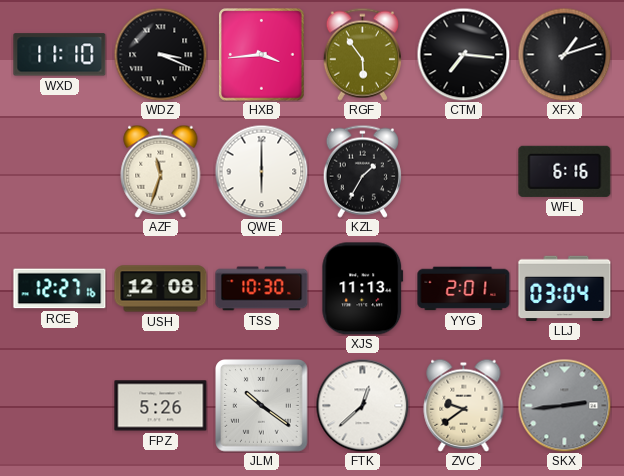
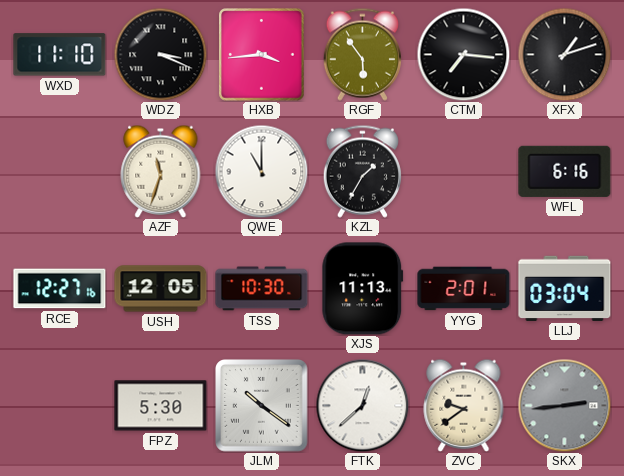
QWE: 6:00 -> 11:00 (261, 171)
USH: 12:08 -> 12:05 (161, 289)
FPZ: 5:26 -> 5:30 (161, 406)
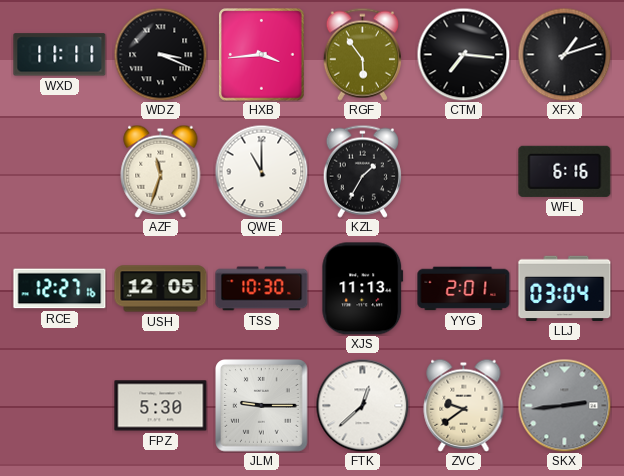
WXD: 11:10 -> 11:11 (60, 55)
JLM: 10:21 -> 9:15 (262, 406)
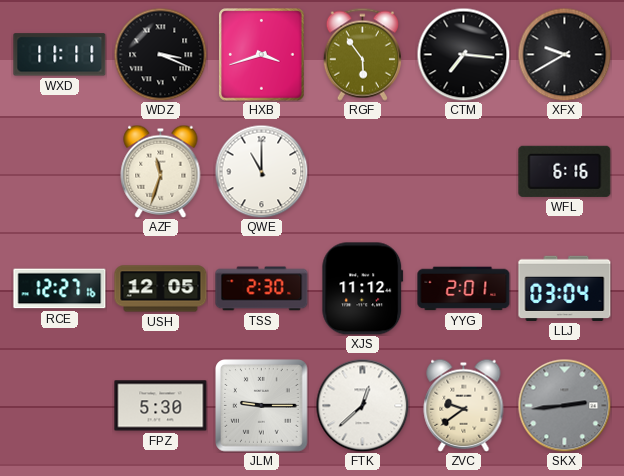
HXB: 3:44 -> 3:42 (262, 55)
XFX: 1:12 -> 9:40 (564, 54)
KZL: 1:35 -> none (362, 171)
TSS: 10:30 -> 2:30 (262, 289)
XJS: 11:13 -> 11:12 (363, 289)
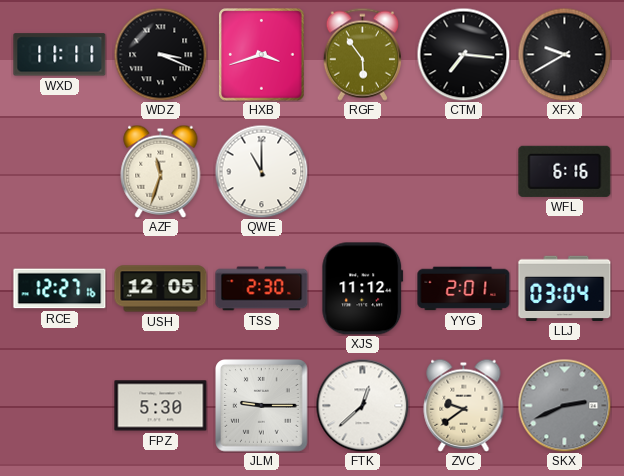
SKX: 2:44 -> 2:41 (564, 405)
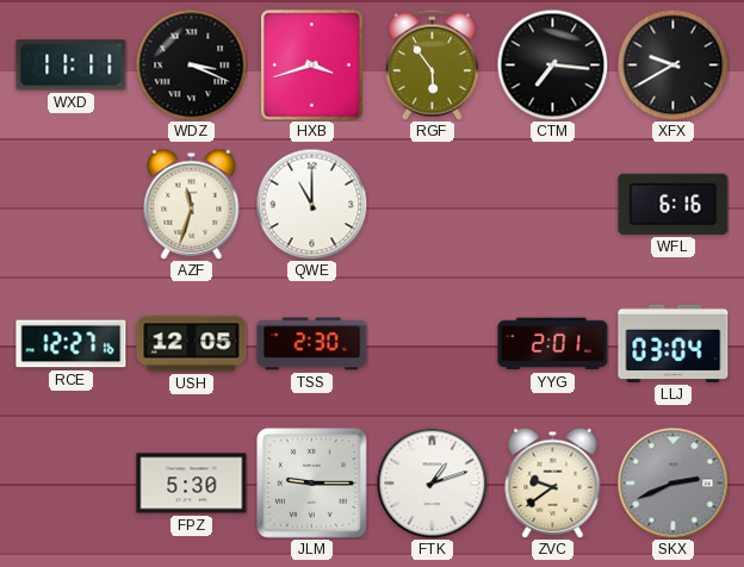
XJS: 11:12 -> none (363, 289)
FTK: 12:38 -> 1:12 (432, 482)
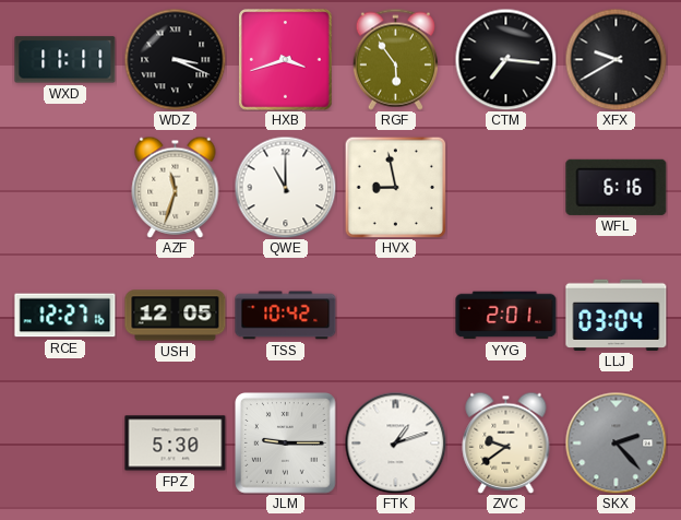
HVX: none -> 8:58 (395, 187)
TSS: 2:30 -> 10:42 (286, 316)
SKX: 2:41 -> 2:23 (616, 442)
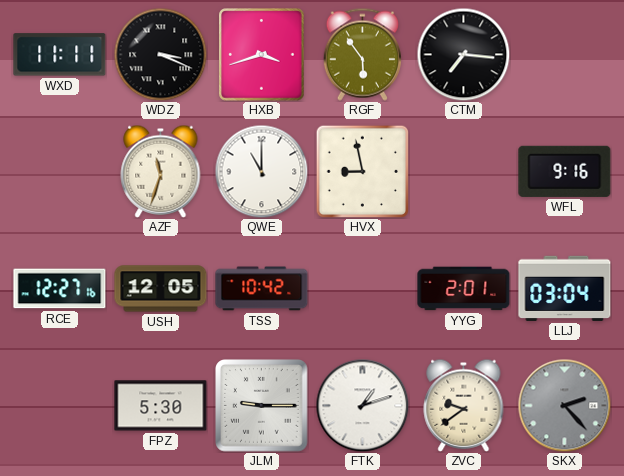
XFX: 9:40 -> none (616, 59)
WFL: 6:16 -> 9:16 (565, 171)
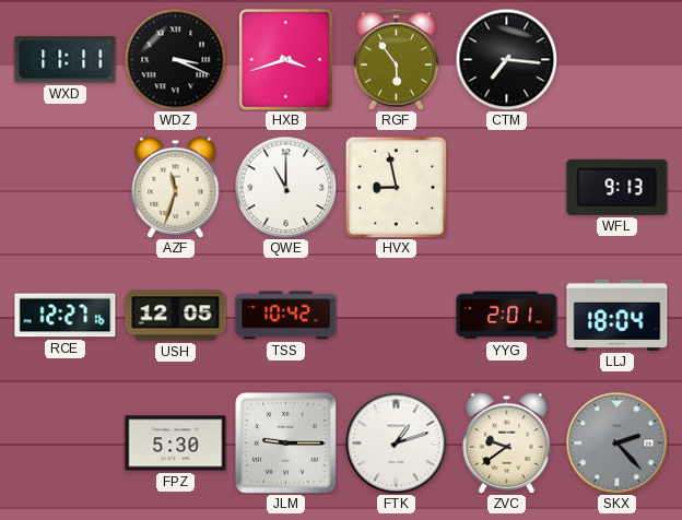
WFL: 9:16 -> 9:13 (618, 187)
LLJ: 03:04 -> 18:04 (618, 315)
